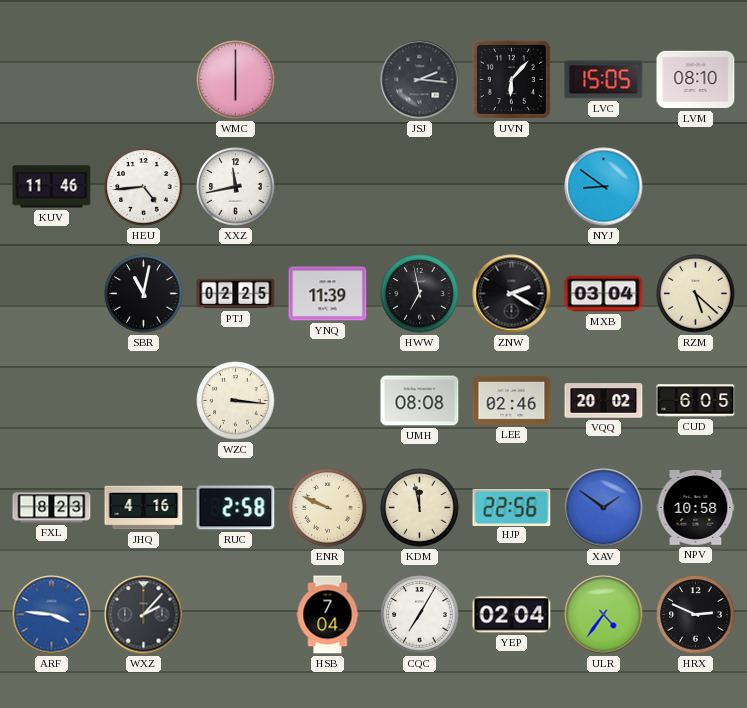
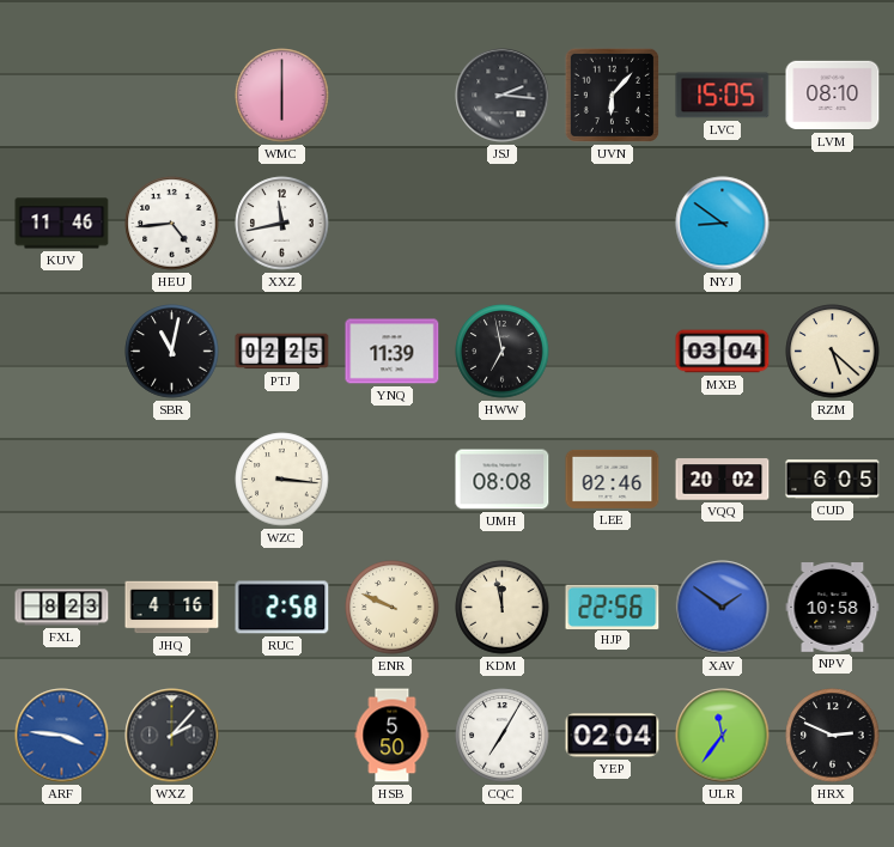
ZNW: 2:20 -> none (512, 294)
HSB: 7:04 -> 5:50 (393, 736)
ULR: 4:36 -> 11:36 (723, 736)
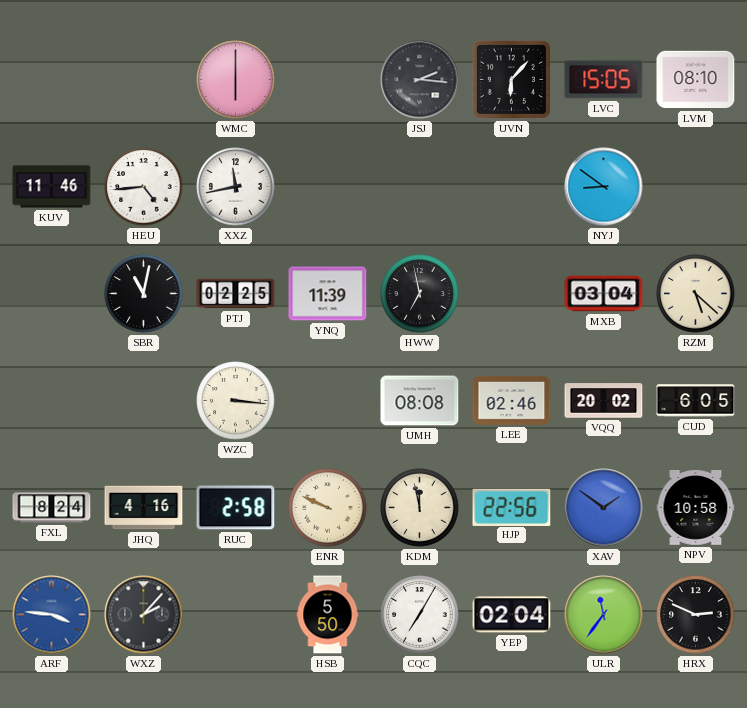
FXL: 8:23 -> 8:24 (52, 508)
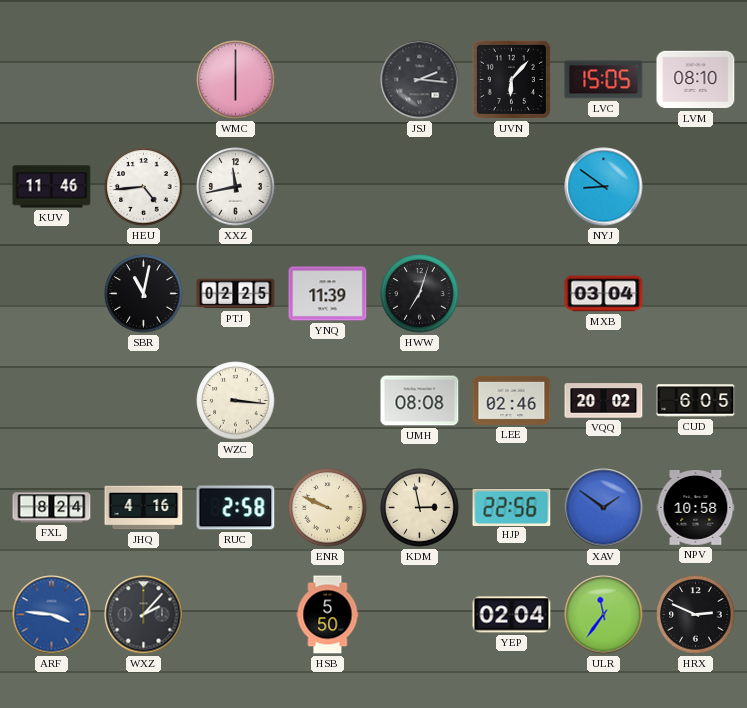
HWW: 6:58 -> 7:03 (420, 294)
RZM: 5:22 -> none (696, 294)
KDM: 11:58 -> 2:58 (420, 508)
CQC: 7:05 -> none (420, 615)
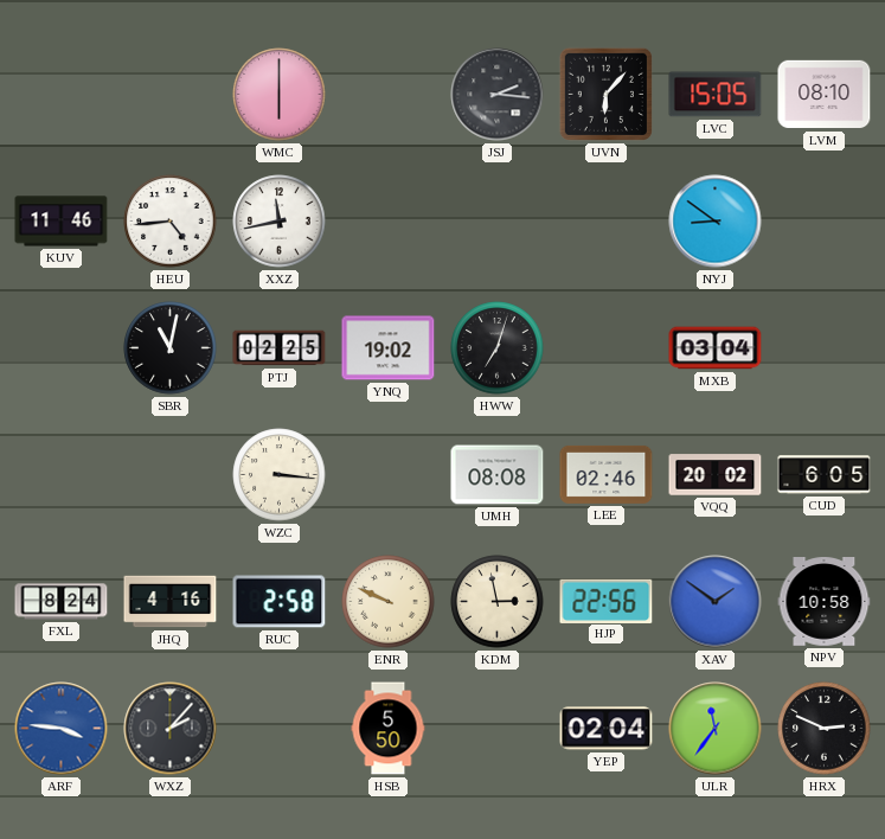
YNQ: 11:39 -> 19:02 (389, 348)
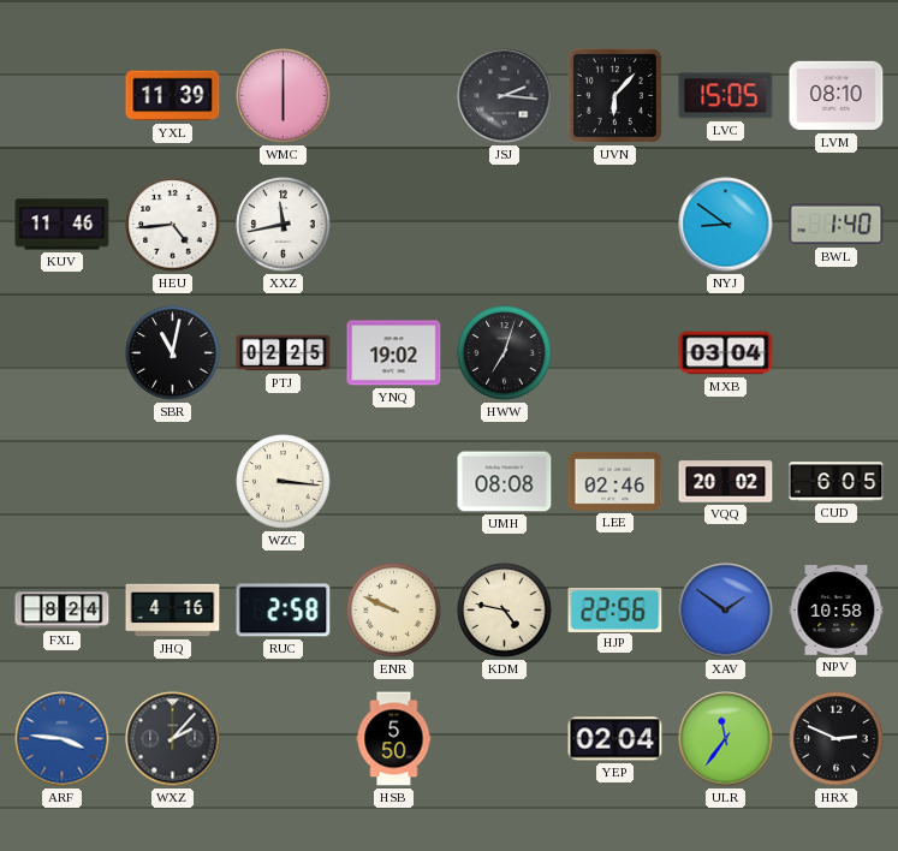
YXL: none -> 11:39 (173, 96)
BWL: none -> 1:40 (837, 225)
KDM: 2:58 -> 4:47 (505, 611)
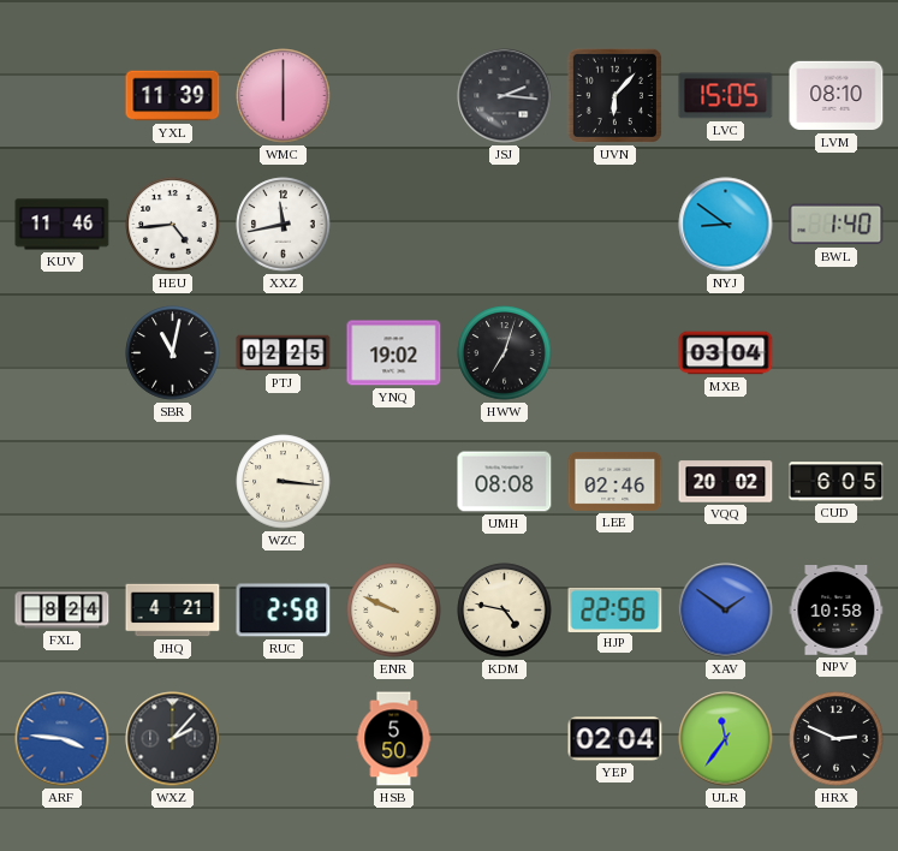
JHQ: 4:16 -> 4:21 (173, 611)
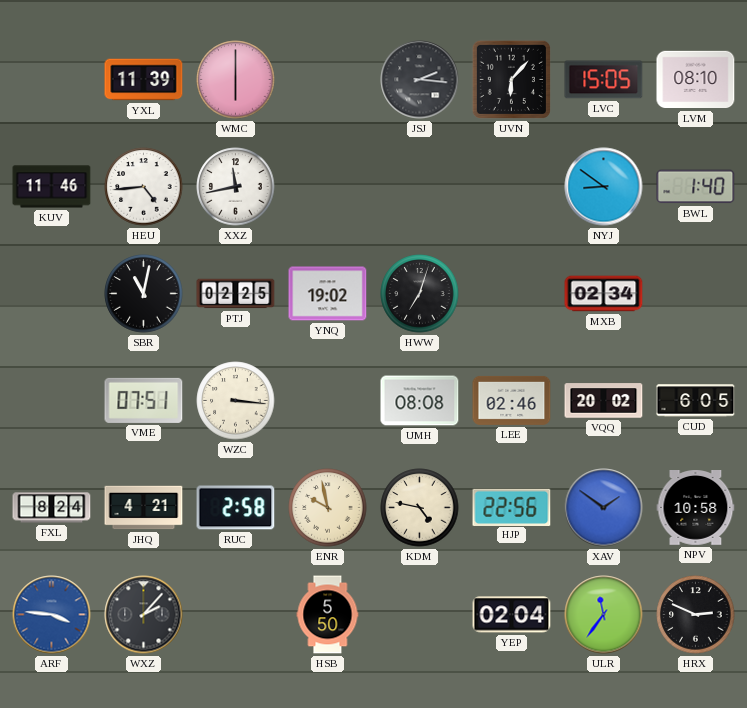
MXB: 03:04 -> 02:34 (604, 294)
VME: none -> 07:51 (144, 400)
ENR: 9:49 -> 9:58 (328, 508)
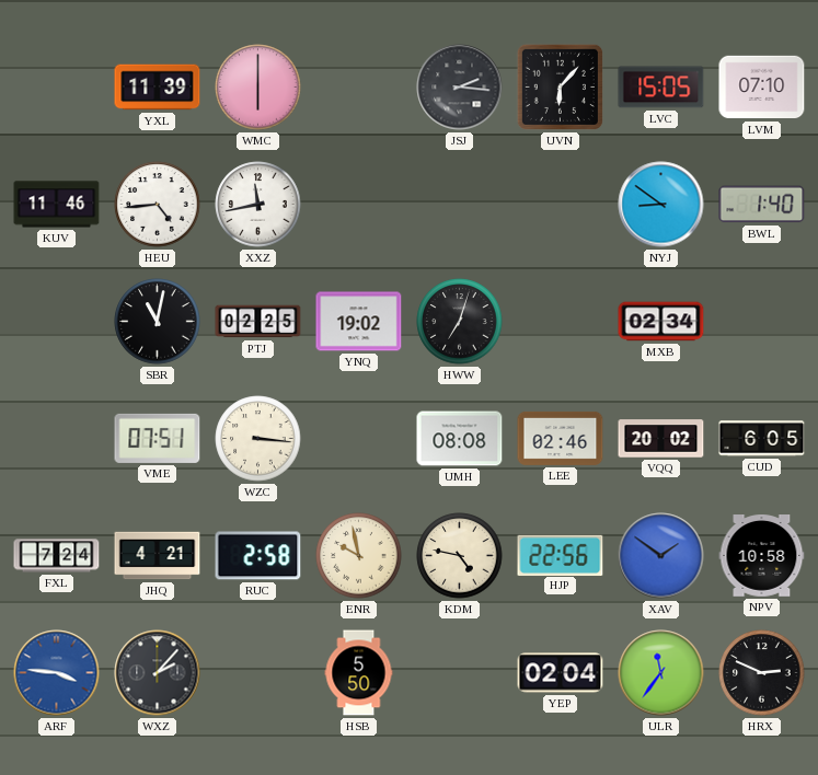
LVM: 08:10 -> 07:10 (762, 88)
FXL: 8:24 -> 7:24 (57, 556)
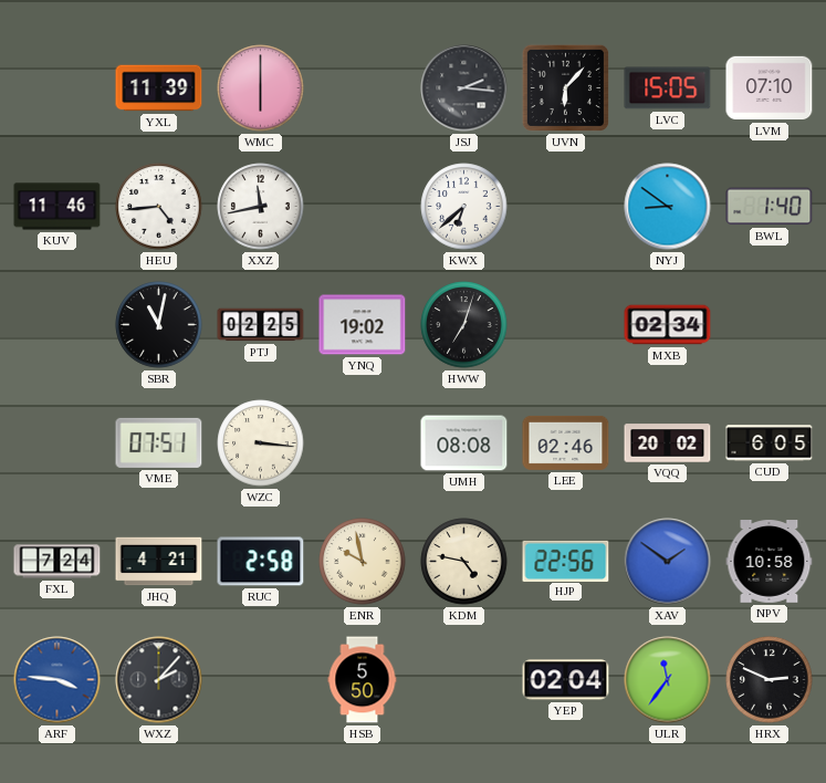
KWX: none -> 6:38 (464, 207)
